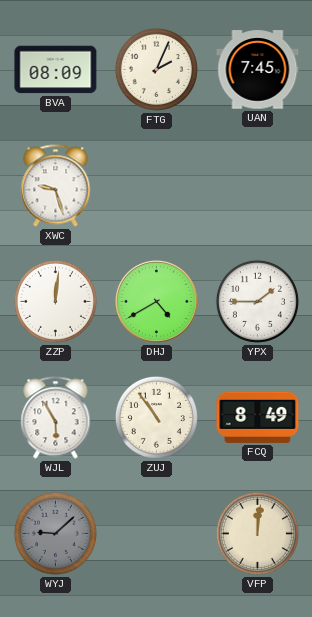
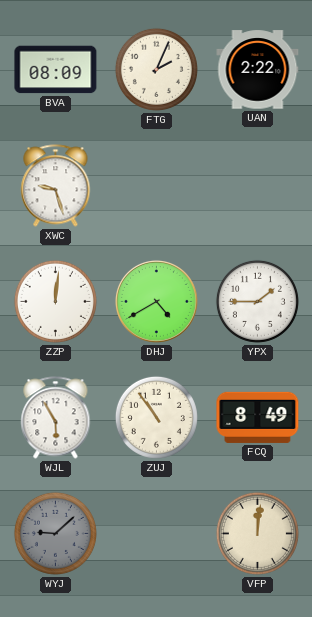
UAN: 7:45 -> 2:22 (258, 70)
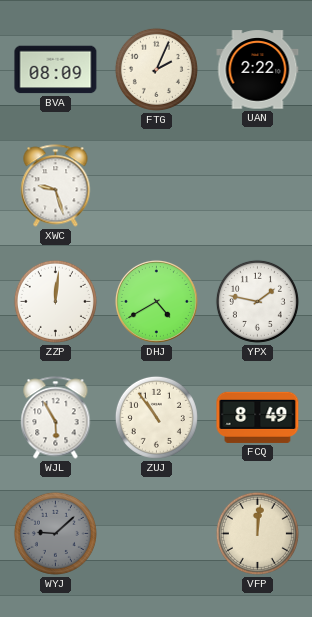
YPX: 1:45 -> 1:47 (257, 301)
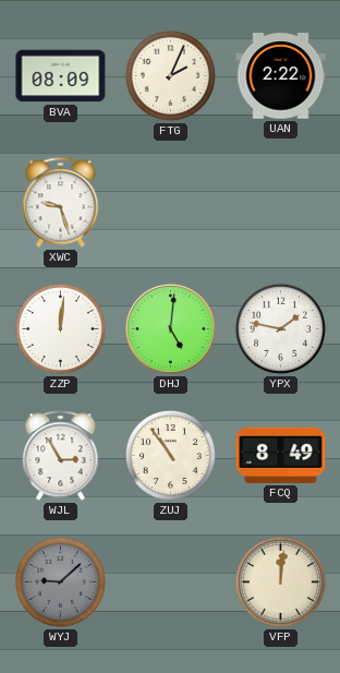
DHJ: 4:40 -> 5:01 (170, 328)
WJL: 5:55 -> 2:55 (61, 456)
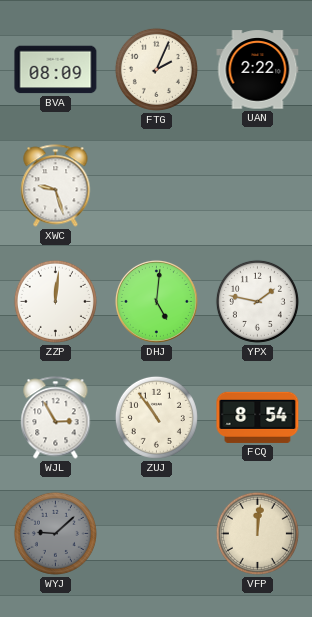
FCQ: 8:49 -> 8:54 (258, 417)
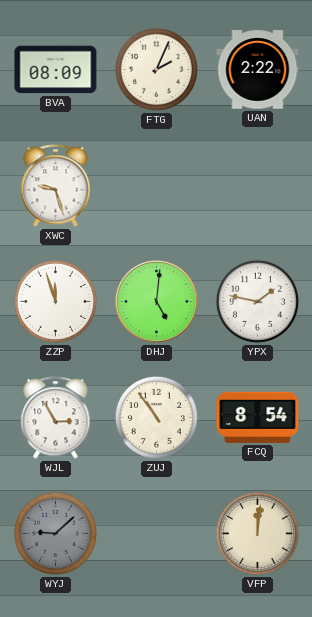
ZZP: 12:01 -> 11:57 (55, 301)
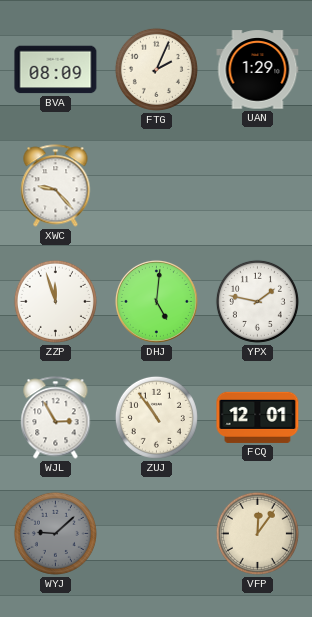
UAN: 2:22 -> 1:29 (258, 70)
XWC: 9:27 -> 9:23 (56, 186)
FCQ: 8:54 -> 12:01 (258, 417)
VFP: 12:01 -> 12:06 (257, 533)
